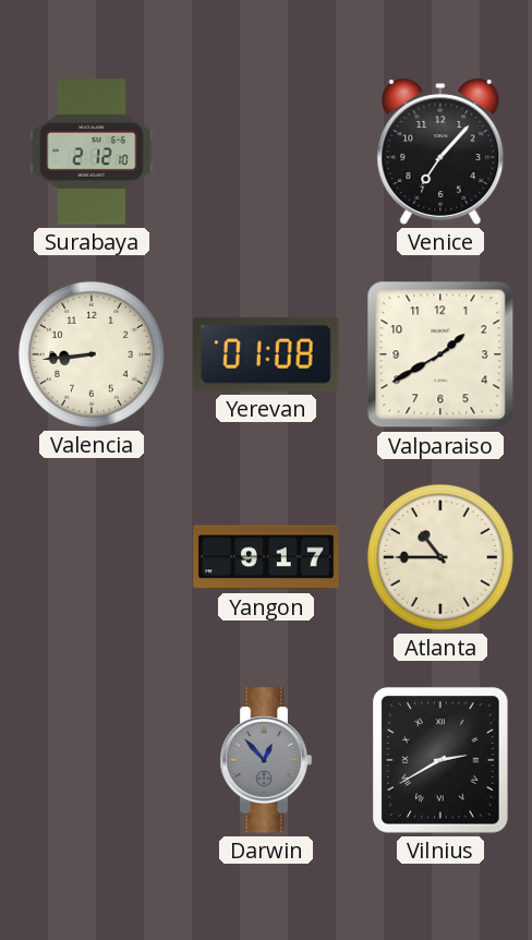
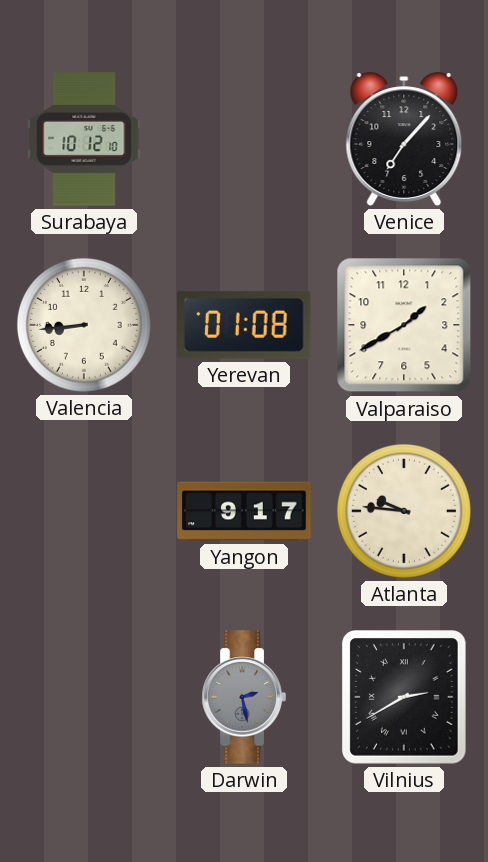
Surabaya: 2:12 -> 10:12 (84, 139)
Atlanta: 10:45 -> 9:46 (404, 511)
Darwin: 12:53 -> 2:28 (244, 697)
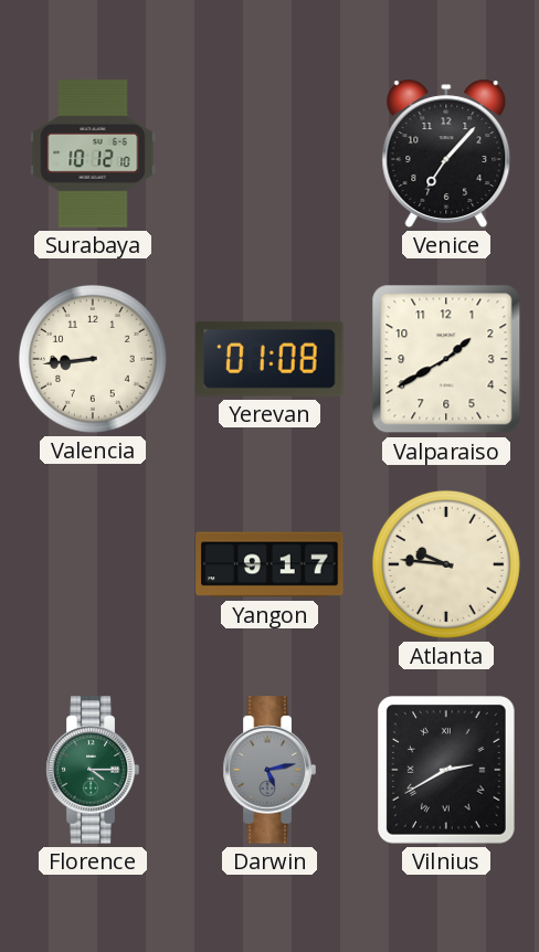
Florence: none -> 4:15 (93, 770)
Darwin: 2:28 -> 5:13 (269, 770)
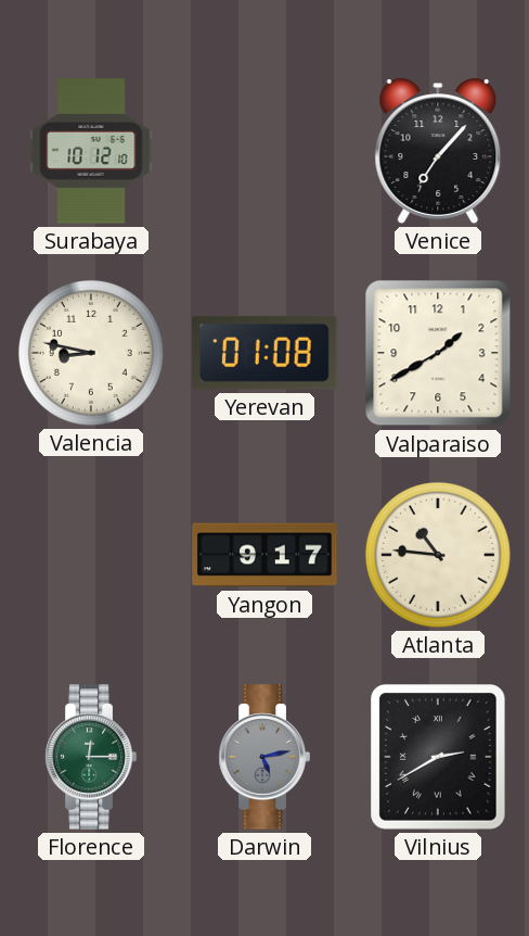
Valencia: 8:44 -> 8:47 (91, 353)
Atlanta: 9:46 -> 10:46 (438, 555)
Florence: 4:15 -> 12:15 (91, 757)
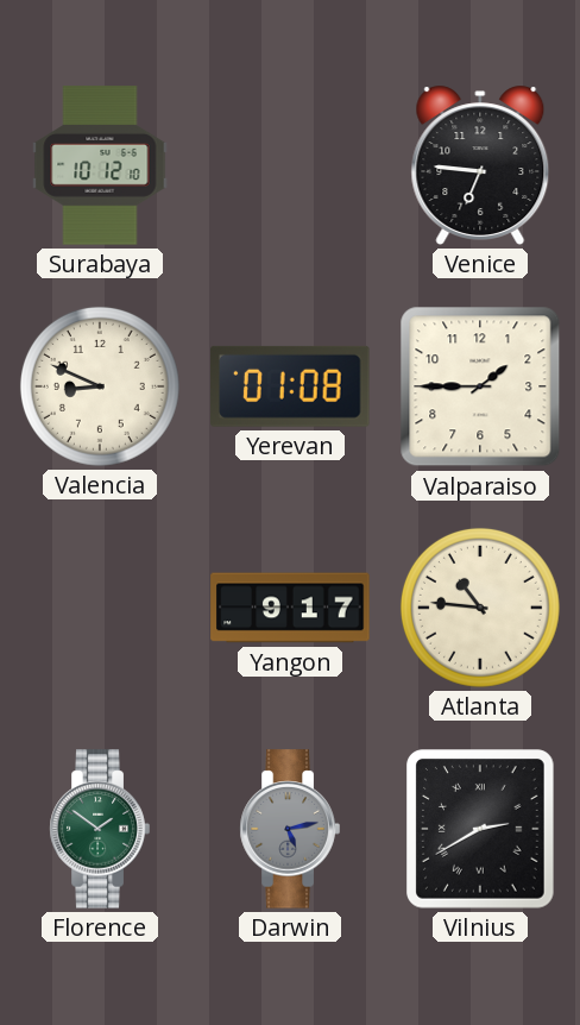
Venice: 7:07 -> 6:46 (480, 165)
Valencia: 8:47 -> 8:49 (100, 386)
Valparaiso: 1:40 -> 1:45 (480, 386)
Florence: 12:15 -> 1:51 (100, 829)
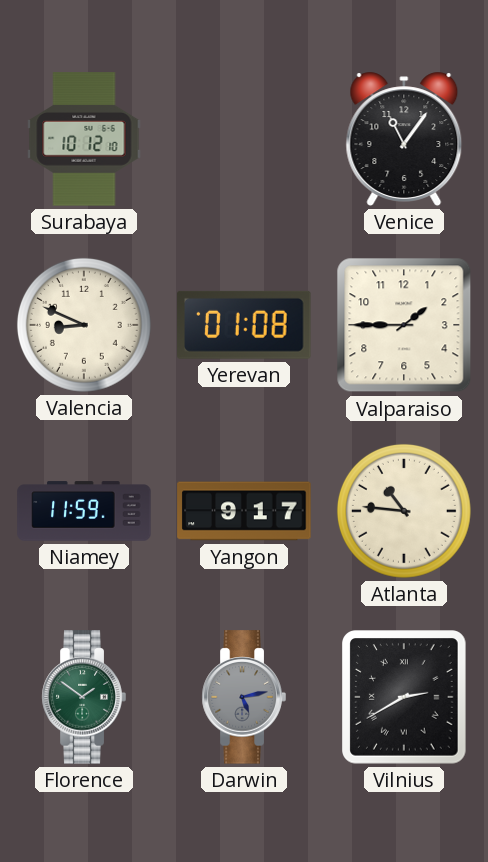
Venice: 6:46 -> 11:06 (404, 139)
Niamey: none -> 11:59 (84, 511)
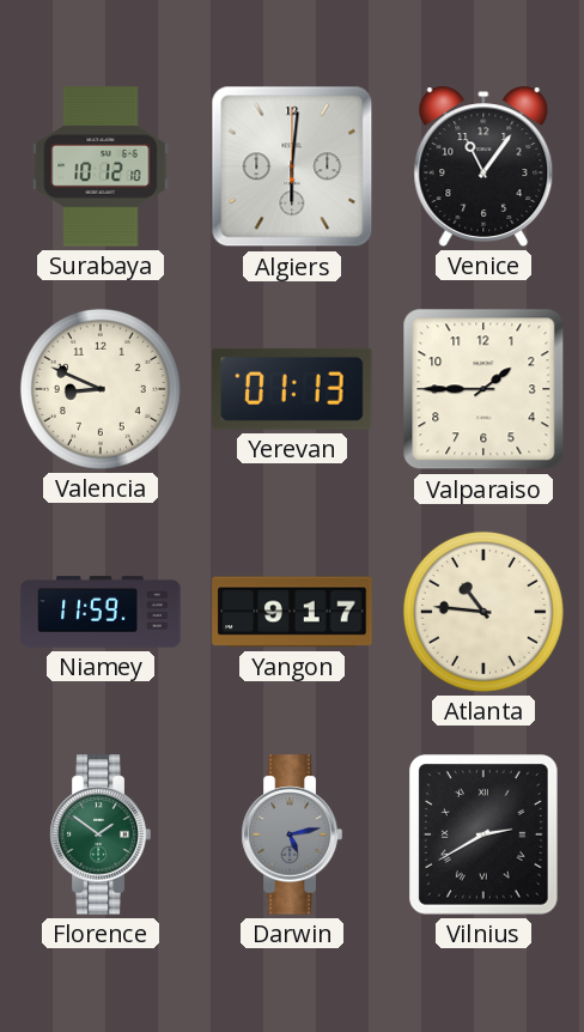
Algiers: none -> 6:01 (292, 166)
Yerevan: 01:08 -> 01:13 (292, 389)
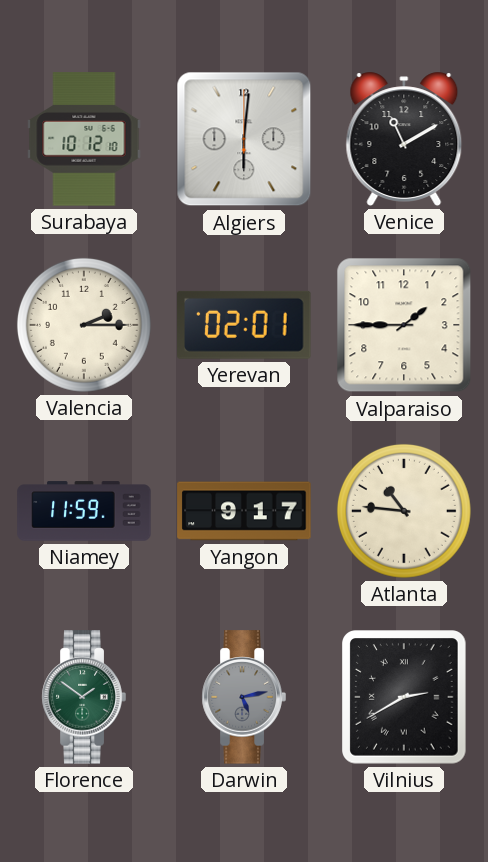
Venice: 11:06 -> 11:10 (404, 139)
Valencia: 8:49 -> 2:15 (84, 325)
Yerevan: 01:13 -> 02:01 (244, 325)
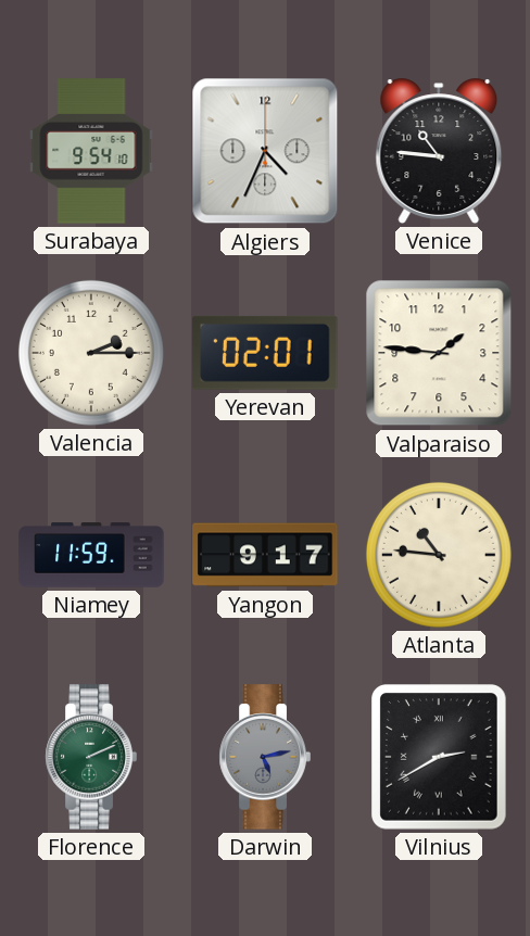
Surabaya: 10:12 -> 9:54 (91, 151)
Algiers: 6:01 -> 4:34 (265, 151)
Venice: 11:10 -> 10:46 (439, 151)
Valparaiso: 1:45 -> 1:46 (439, 353)
Florence: 1:51 -> 2:11 (91, 757)
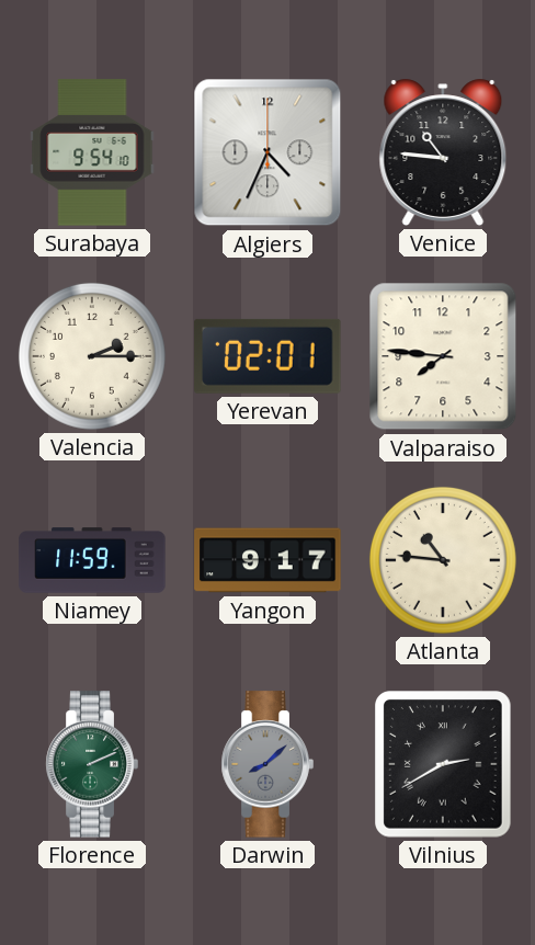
Valparaiso: 1:46 -> 7:46 (443, 356)
Darwin: 5:13 -> 8:08 (267, 764)
